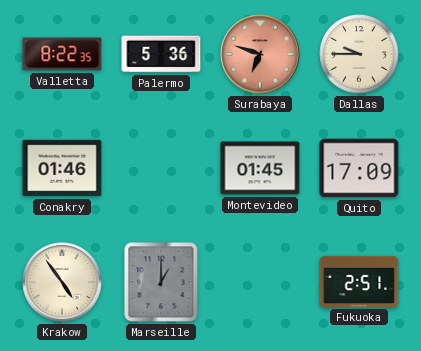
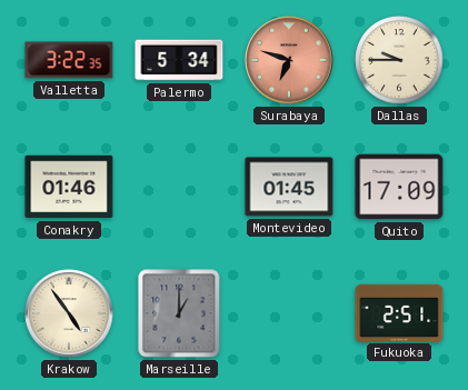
Valletta: 8:22 -> 3:22 (69, 60)
Palermo: 5:36 -> 5:34 (179, 60)
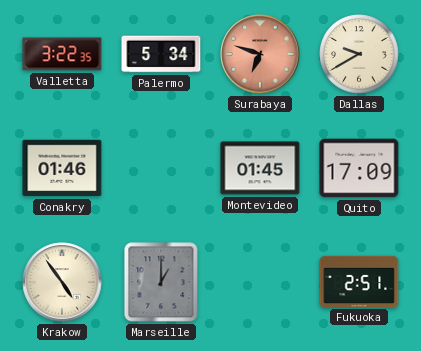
Dallas: 9:45 -> 9:40 (359, 54)
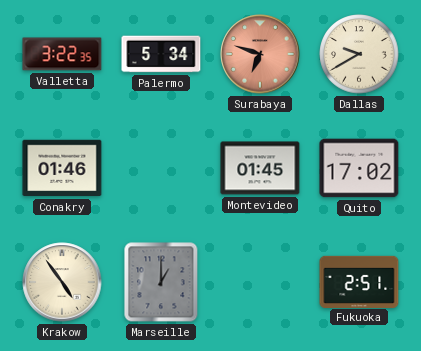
Quito: 17:09 -> 17:02 (359, 168)
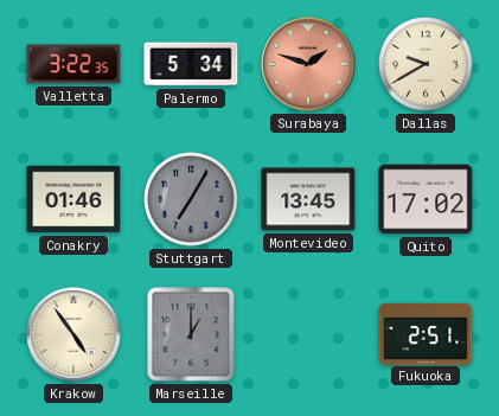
Surabaya: 6:48 -> 1:48 (308, 64)
Stuttgart: none -> 7:05 (191, 199)
Montevideo: 01:45 -> 13:45 (308, 199)
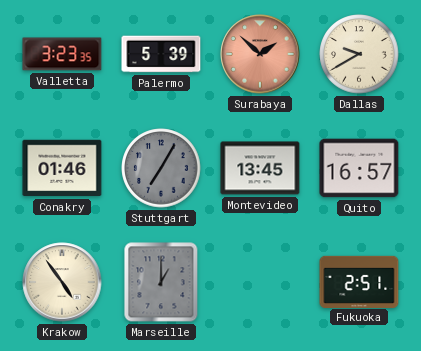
Valletta: 3:22 -> 3:23 (62, 54)
Palermo: 5:34 -> 5:39 (161, 54)
Surabaya: 1:48 -> 1:52 (260, 54)
Quito: 17:02 -> 16:57 (359, 168)
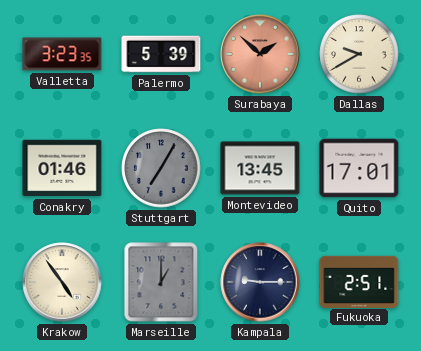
Quito: 16:57 -> 17:01 (359, 168)
Kampala: none -> 9:15 (260, 282)
